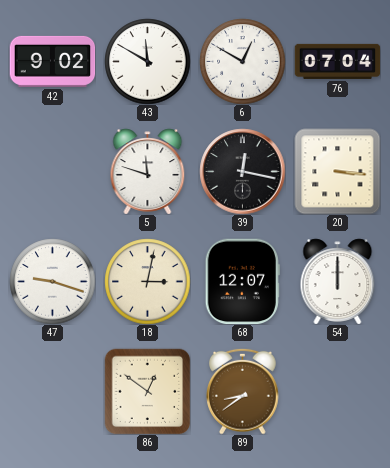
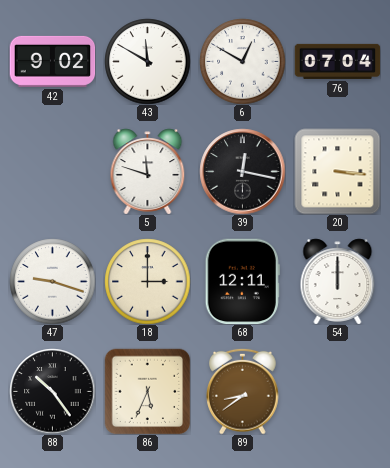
18: 3:02 -> 3:00 (147, 281)
68: 12:07 -> 12:11 (242, 281)
88: none -> 10:24 (52, 391)
86: 12:51 -> 5:34 (147, 391)
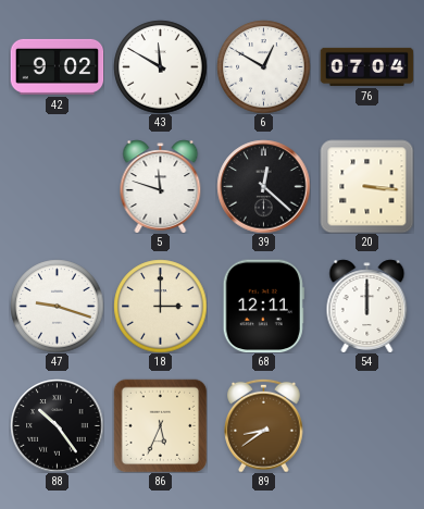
39: 12:17 -> 12:22 (263, 186)
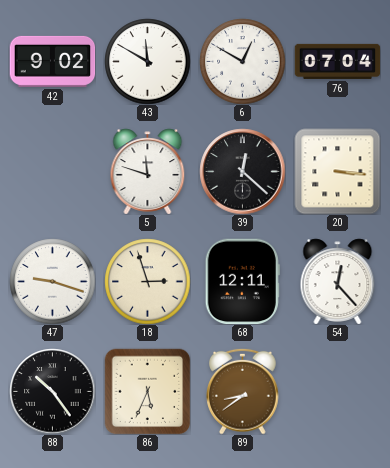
18: 3:00 -> 2:57 (147, 281)
54: 12:00 -> 12:23 (338, 281)
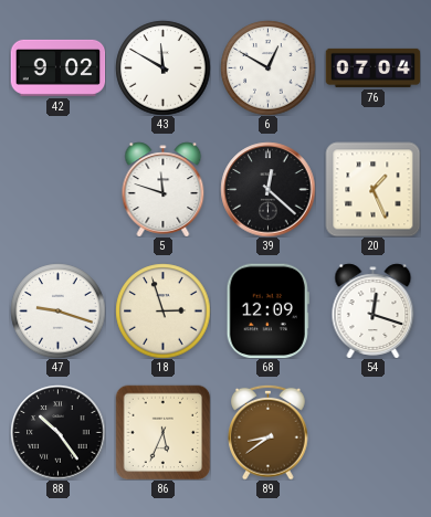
20: 3:16 -> 1:26 (372, 189)
68: 12:11 -> 12:09 (267, 310)
54: 12:23 -> 12:18 (374, 310)
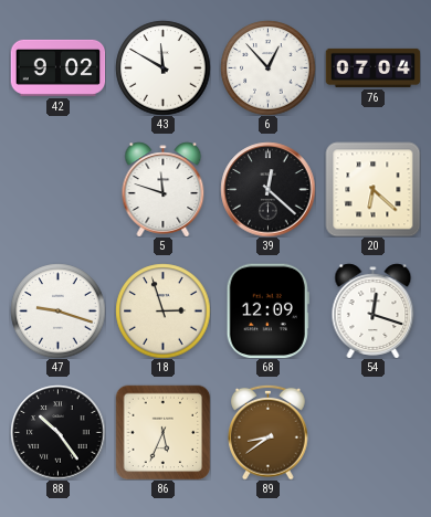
6: 12:50 -> 12:53 (267, 67)
20: 1:26 -> 6:22 (372, 189)
